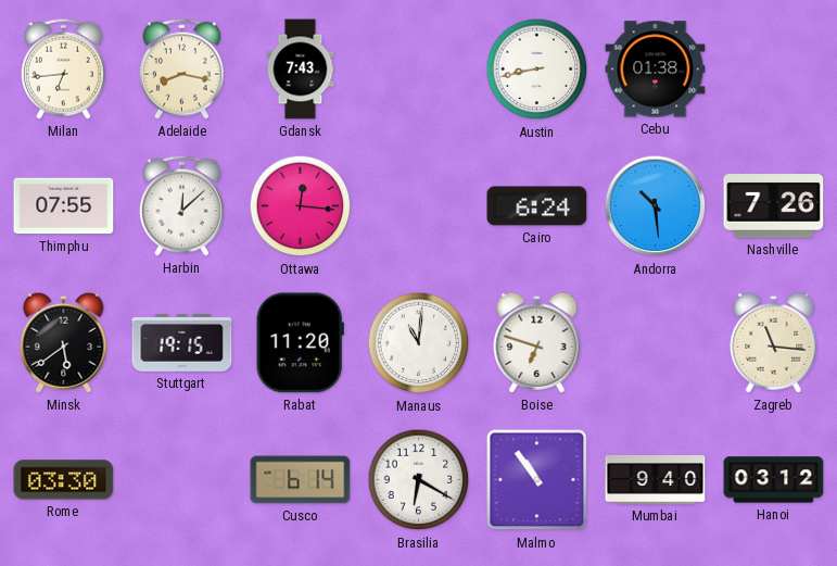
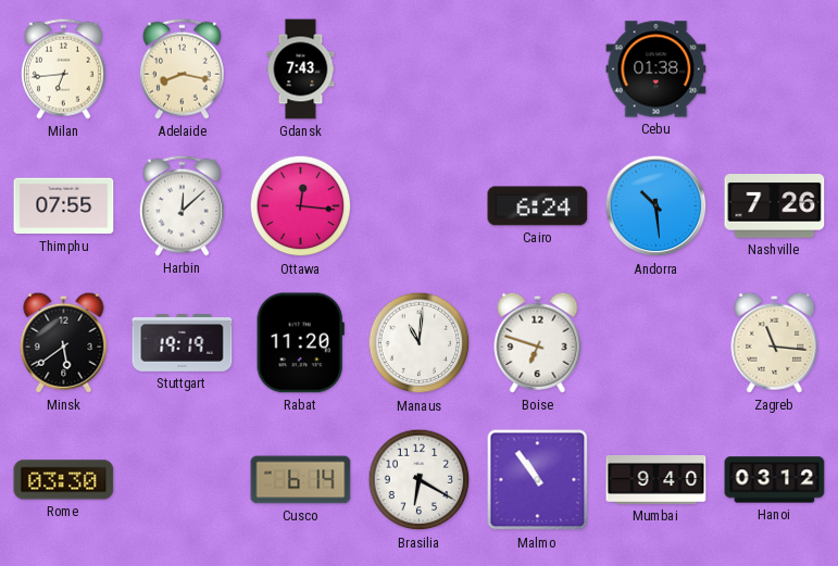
Austin: 8:43 -> none (537, 70)
Stuttgart: 19:15 -> 19:19 (183, 343)
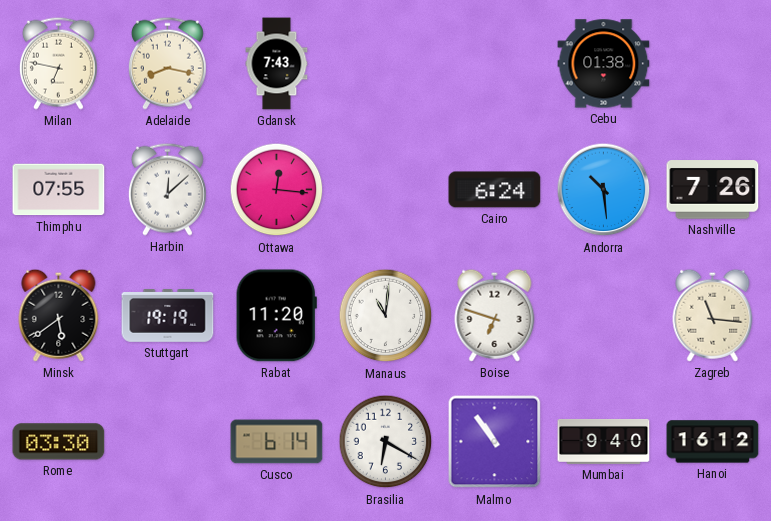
Milan: 6:44 -> 6:47 (58, 63)
Hanoi: 03:12 -> 16:12 (713, 442)
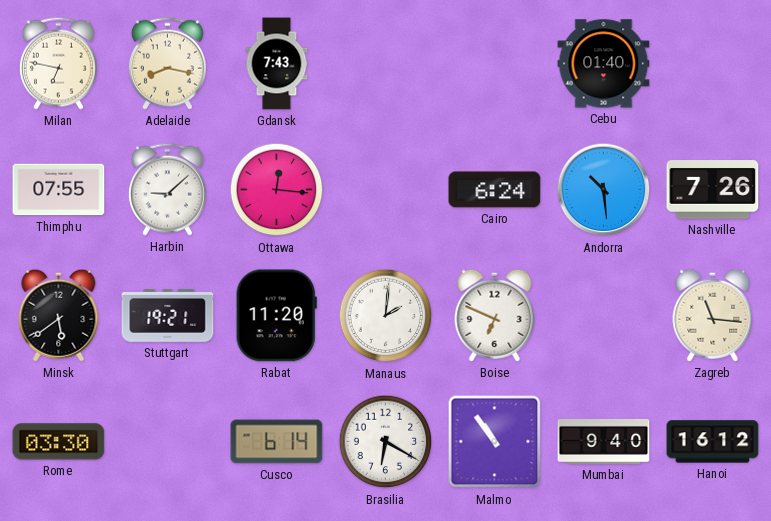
Cebu: 01:38 -> 01:40 (604, 64)
Harbin: 12:08 -> 9:08 (167, 189)
Stuttgart: 19:19 -> 19:21 (168, 316)
Manaus: 11:01 -> 2:01 (386, 316)
Boise: 6:48 -> 6:49 (495, 315)
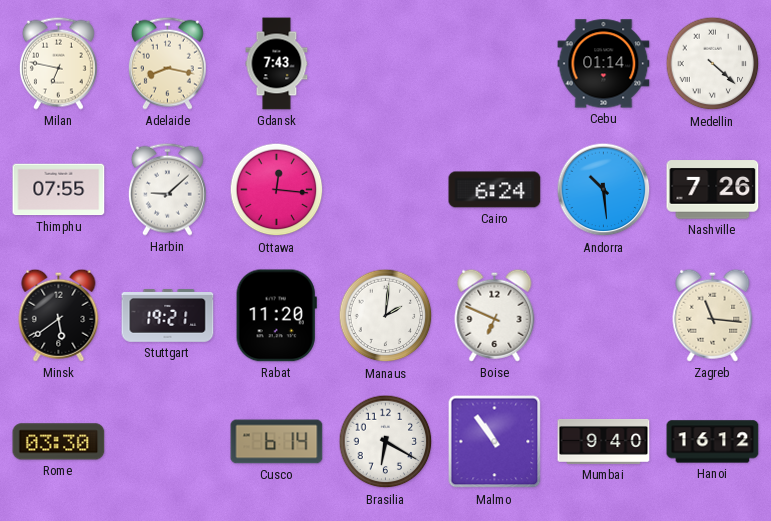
Cebu: 01:40 -> 01:14 (604, 64)
Medellin: none -> 4:22 (713, 64)
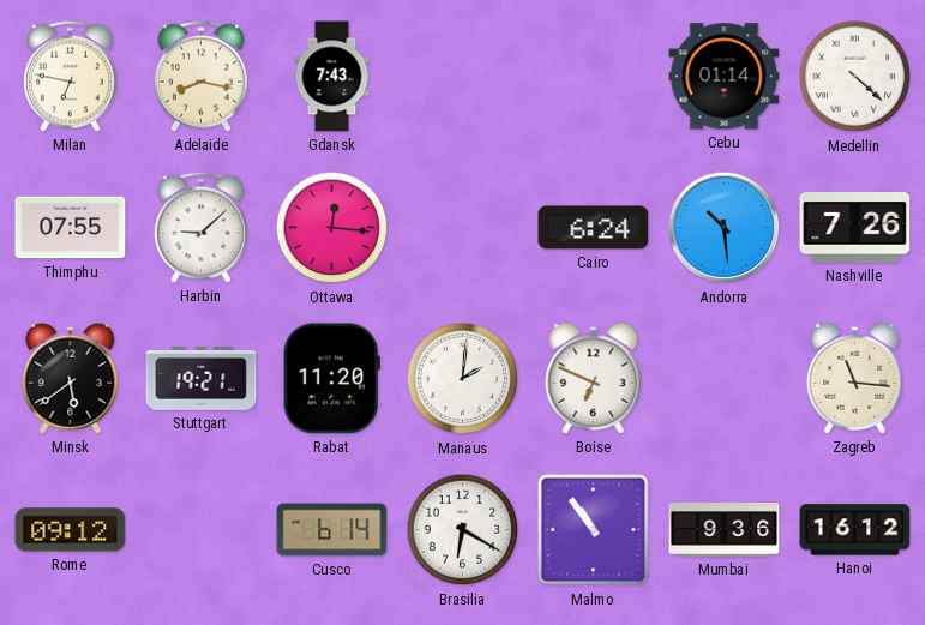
Rome: 03:30 -> 09:12 (71, 530)
Mumbai: 9:40 -> 9:36 (725, 530)
